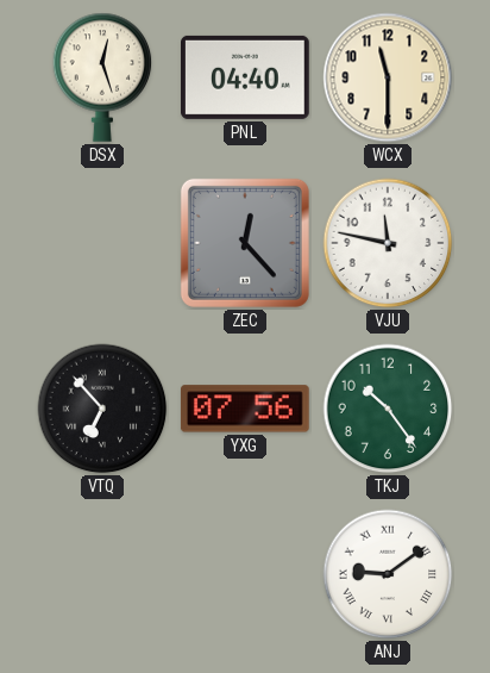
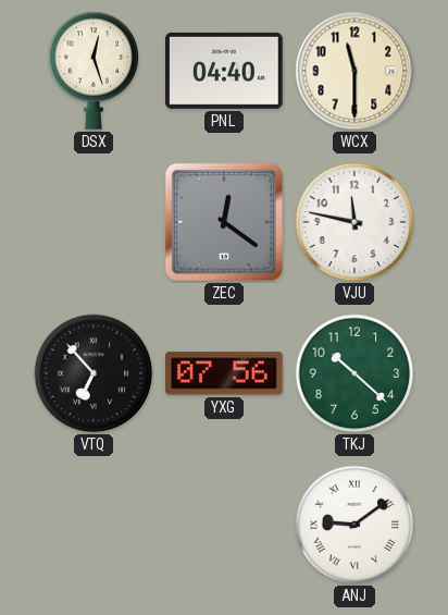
ZEC: 12:23 -> 12:21 (224, 222)
TKJ: 10:24 -> 10:22 (354, 373)
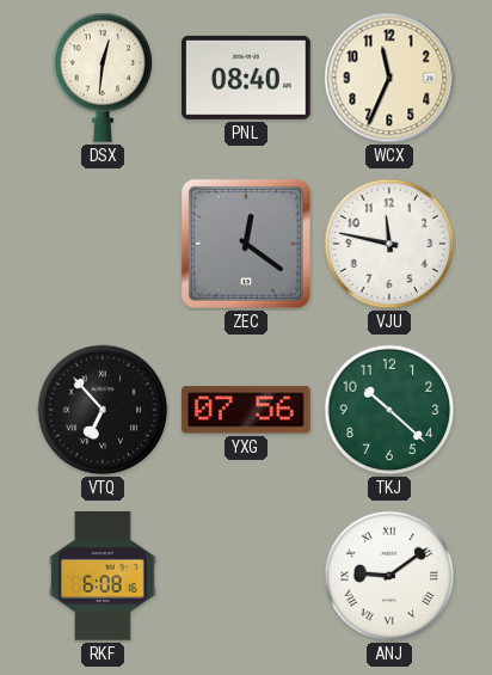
DSX: 12:27 -> 12:31 (103, 78)
PNL: 04:40 -> 08:40 (247, 78)
WCX: 11:30 -> 11:34 (389, 78)
RKF: none -> 6:08 (103, 577)
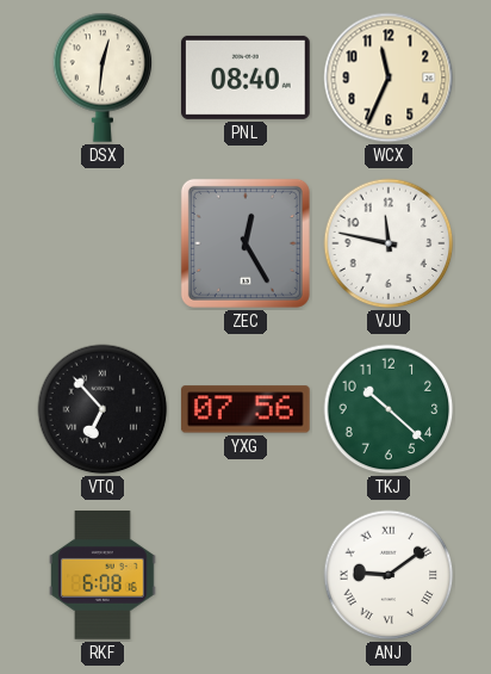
ZEC: 12:21 -> 12:25 (245, 243)
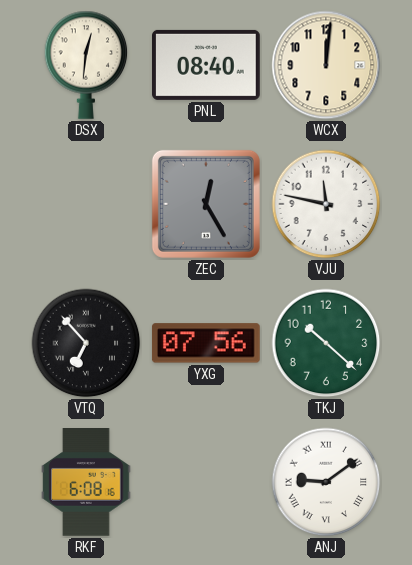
WCX: 11:34 -> 12:01 (326, 65)
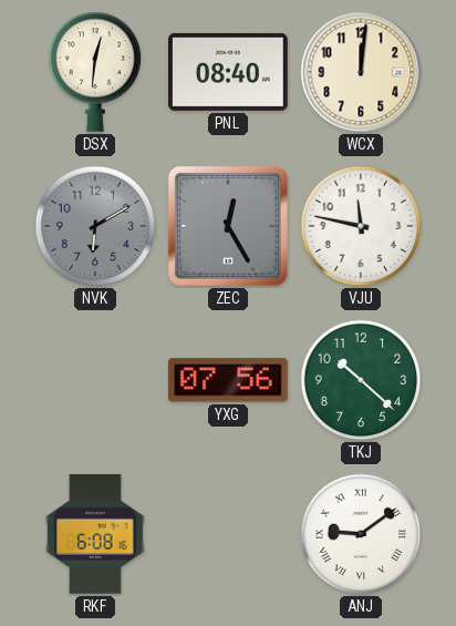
NVK: none -> 6:10 (95, 226)
VTQ: 6:53 -> none (86, 343)
